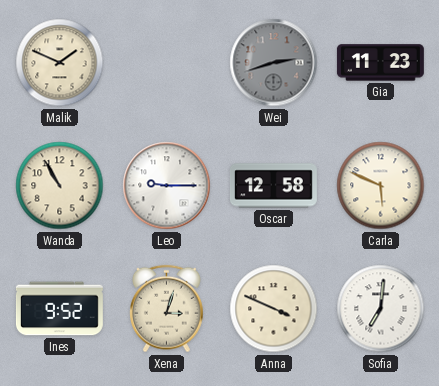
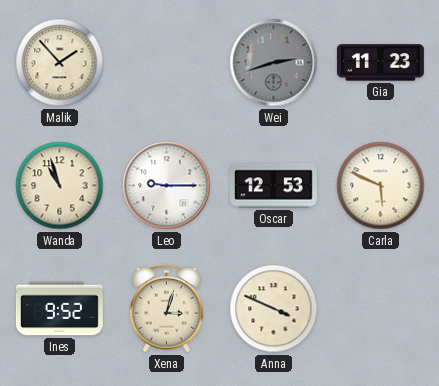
Malik: 1:49 -> 1:53 (60, 63)
Wanda: 10:55 -> 10:57 (60, 186)
Oscar: 12:58 -> 12:53 (273, 186)
Sofia: 7:01 -> none (381, 309)
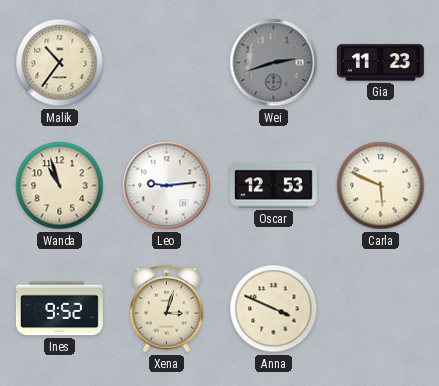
Malik: 1:53 -> 10:36 (60, 63)
Leo: 9:15 -> 9:14 (167, 186)
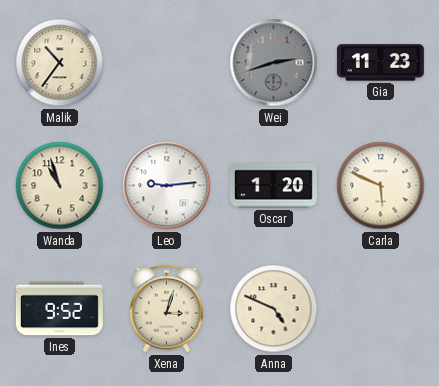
Oscar: 12:53 -> 1:20 (273, 186)
Anna: 3:49 -> 4:49 (274, 309)
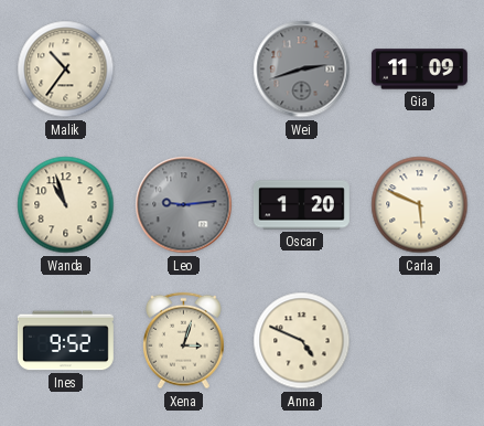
Gia: 11:23 -> 11:09 (419, 70)
Leo dial: white -> grey (184, 205)
